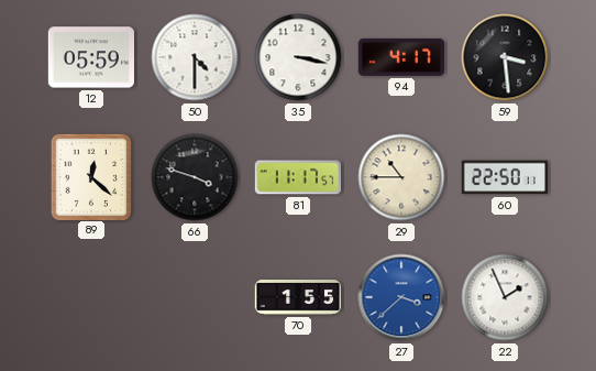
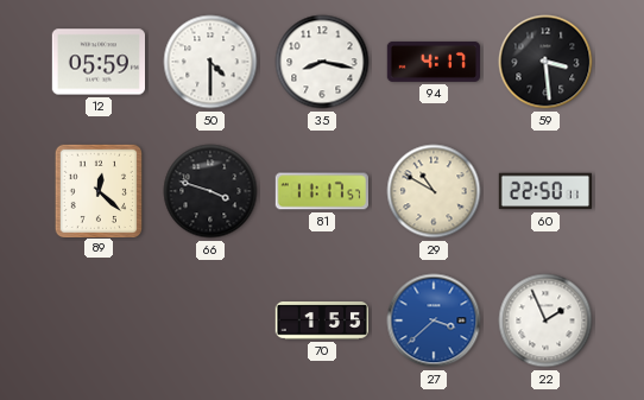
35: 3:17 -> 8:17 (322, 62)
29: 10:45 -> 10:50 (434, 191)
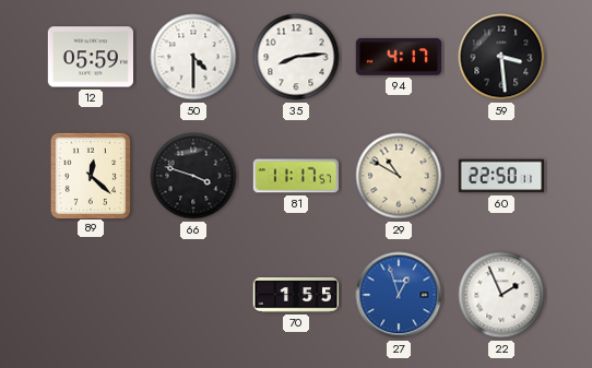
35: 8:17 -> 8:14 (296, 57)
27: 3:38 -> 12:57 (399, 295)
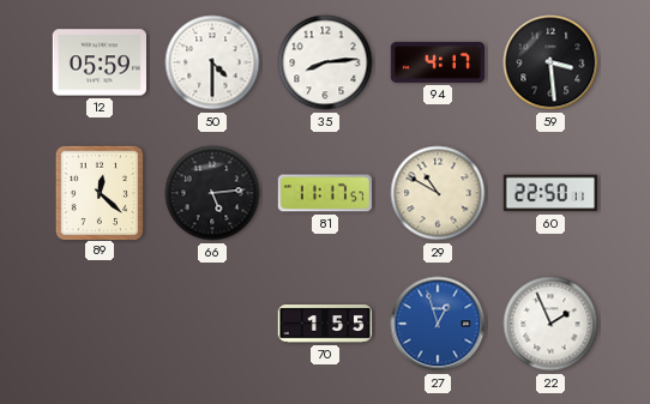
66: 3:48 -> 5:14 (212, 193)
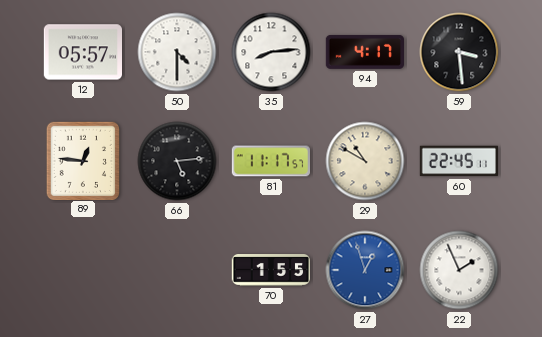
12: 05:59 -> 05:57 (82, 52)
89: 12:22 -> 12:46 (82, 160)
60: 22:50 -> 22:45 (458, 161)
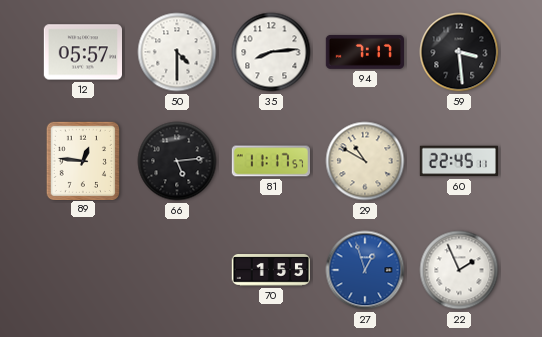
94: 4:17 -> 7:17 (364, 52)
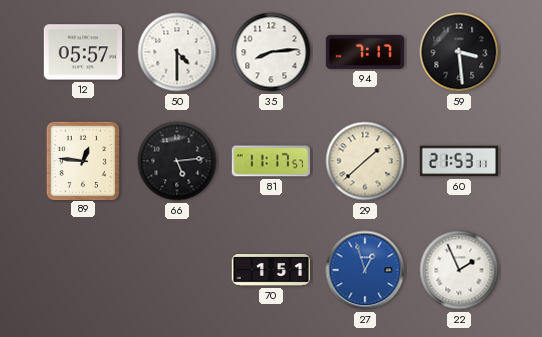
29: 10:50 -> 1:38 (365, 161)
60: 22:45 -> 21:53 (458, 161)
70: 1:55 -> 1:51 (270, 271)
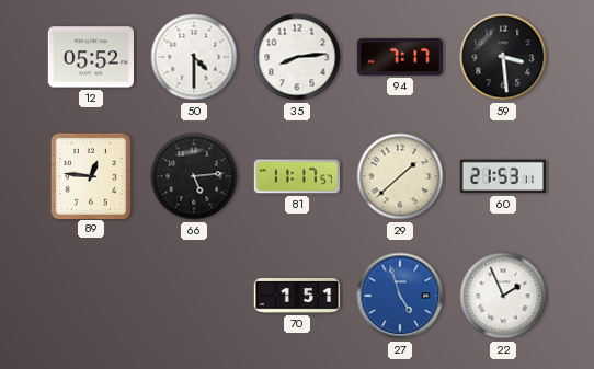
12: 05:57 -> 05:52 (90, 57)
27: 12:57 -> 4:57 (400, 296)
